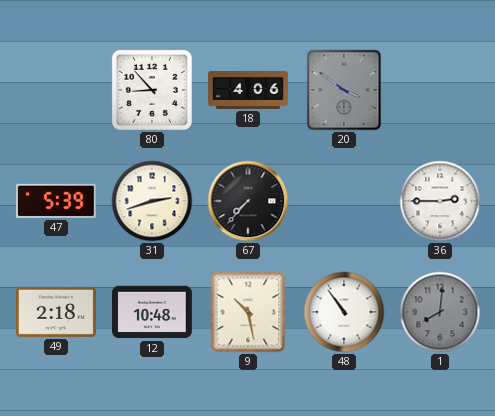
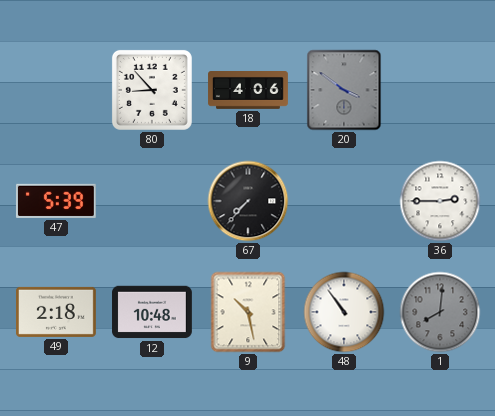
31: 2:42 -> none (152, 201)
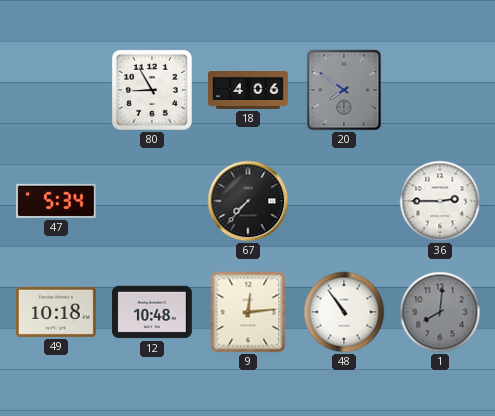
80: 8:53 -> 8:55 (152, 90)
20: 3:51 -> 7:51 (344, 90)
47: 5:39 -> 5:34 (56, 201)
49: 2:18 -> 10:18 (57, 312)
9: 10:28 -> 12:14 (248, 312)
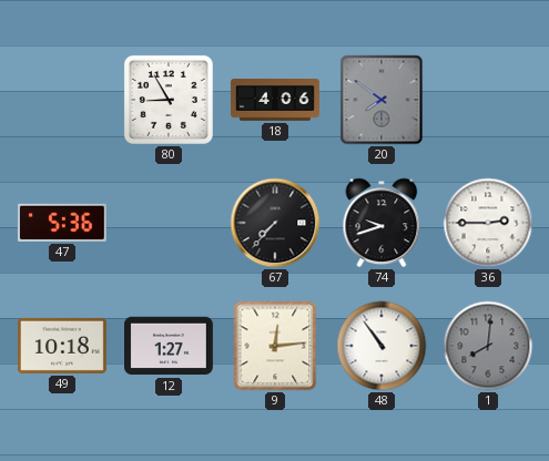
47: 5:34 -> 5:36 (62, 223)
74: none -> 9:42 (382, 223)
12: 10:48 -> 1:27 (170, 346)
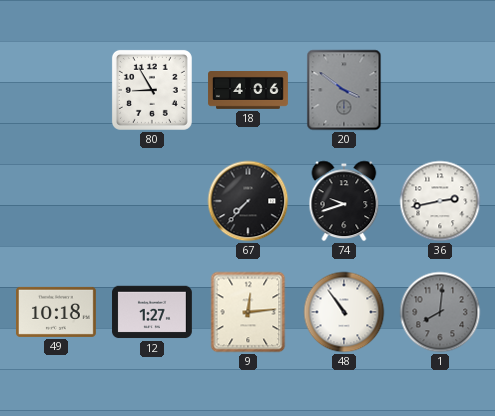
20: 7:51 -> 3:51 (344, 90)
47: 5:36 -> none (62, 223)
36: 2:45 -> 2:43 (440, 201)
